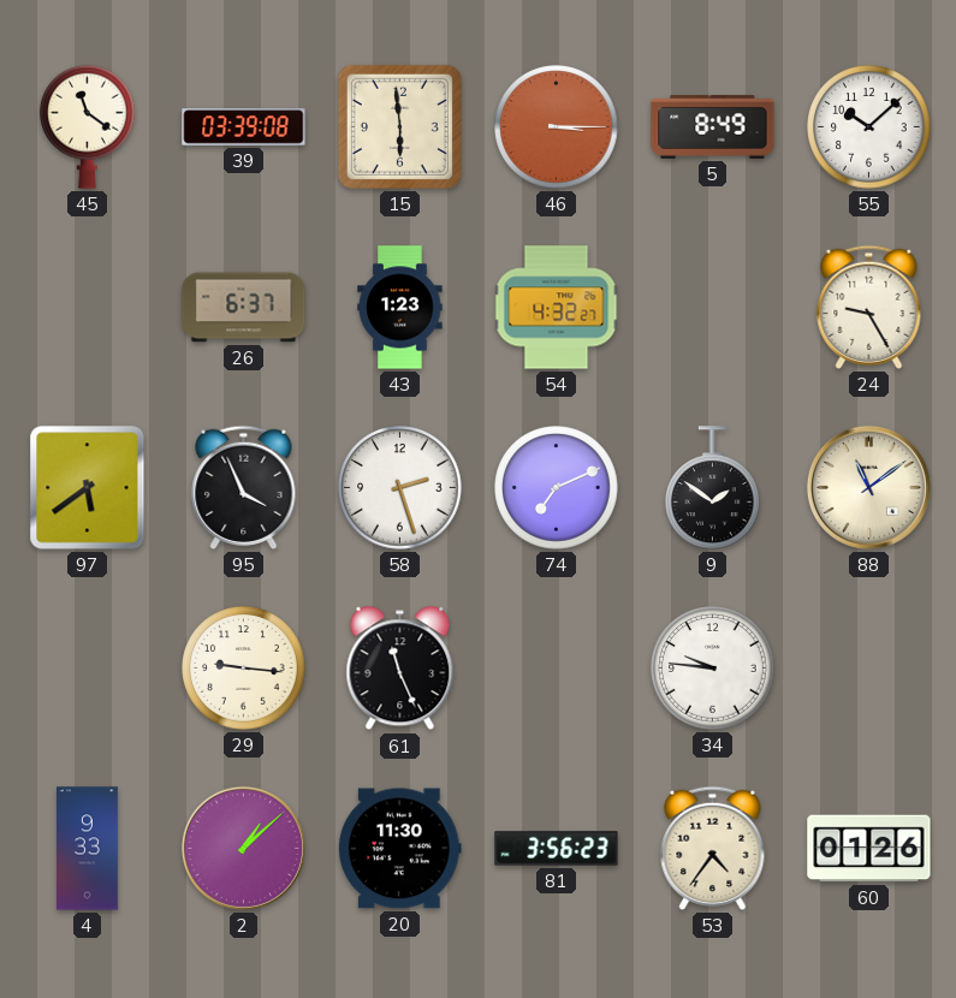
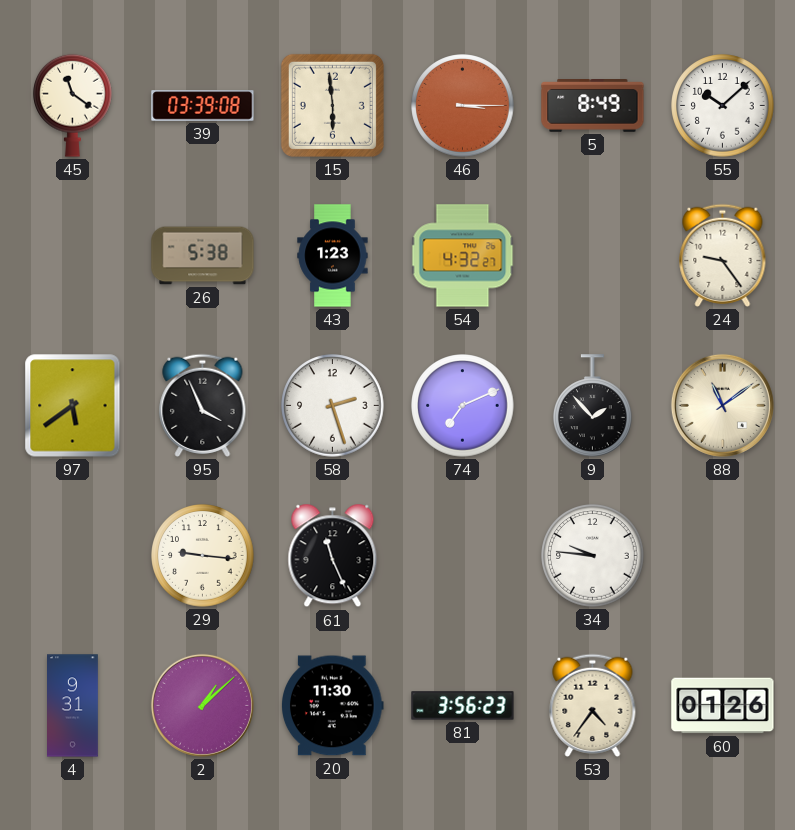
26: 6:37 -> 5:38 (203, 256)
24: 9:25 -> 9:24 (723, 255)
9: 1:51 -> 1:53 (593, 406)
4: 9:33 -> 9:31 (73, 706)
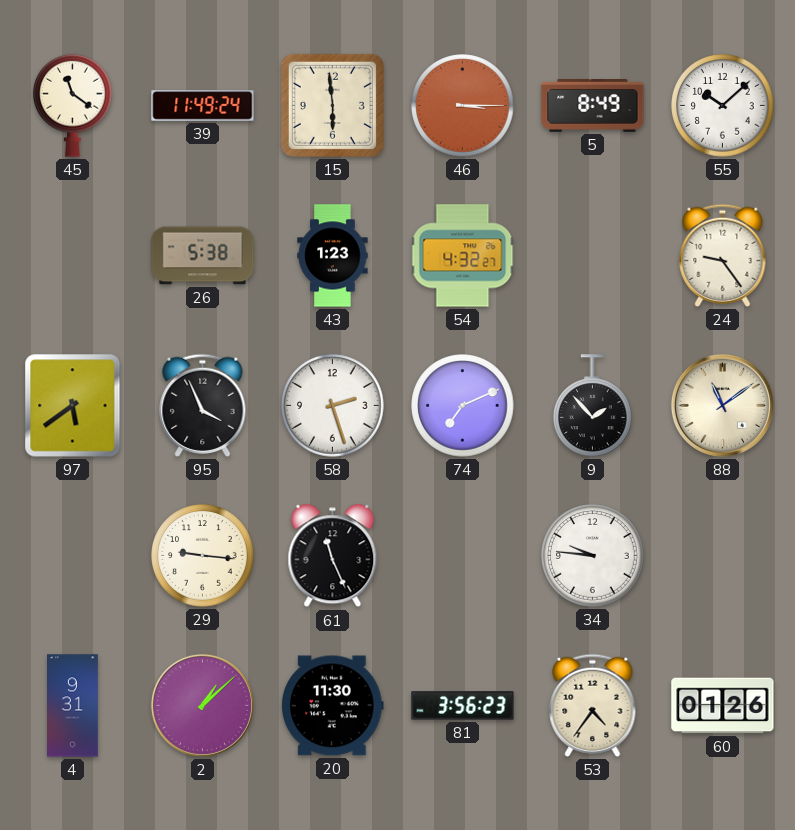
39: 03:39 -> 11:49 (203, 106)
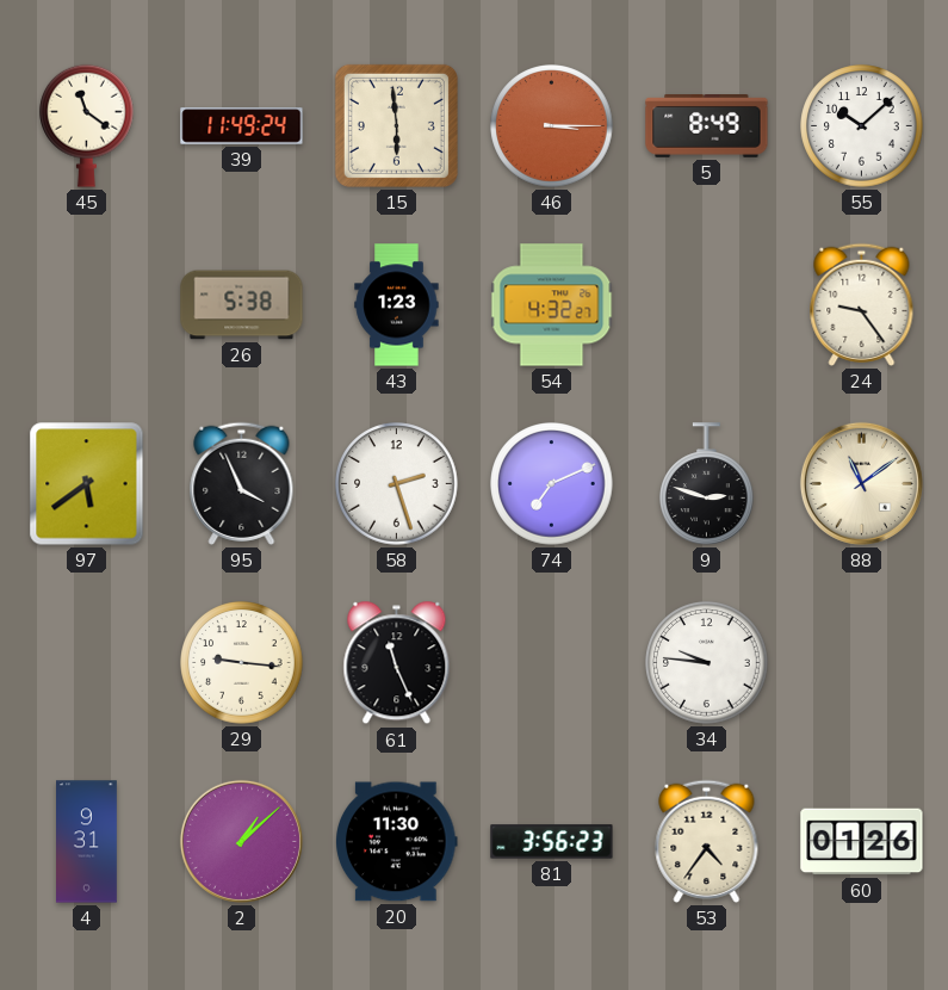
9: 1:53 -> 2:48 (707, 484)
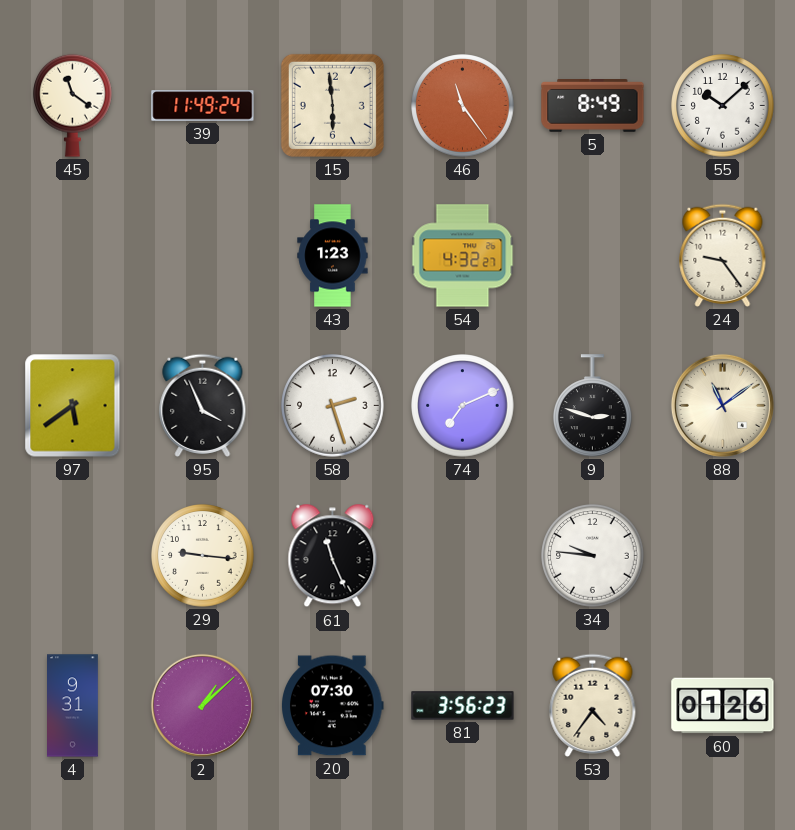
46: 3:15 -> 11:24 (463, 106)
26: 5:38 -> none (242, 305)
20: 11:30 -> 07:30 (333, 706)
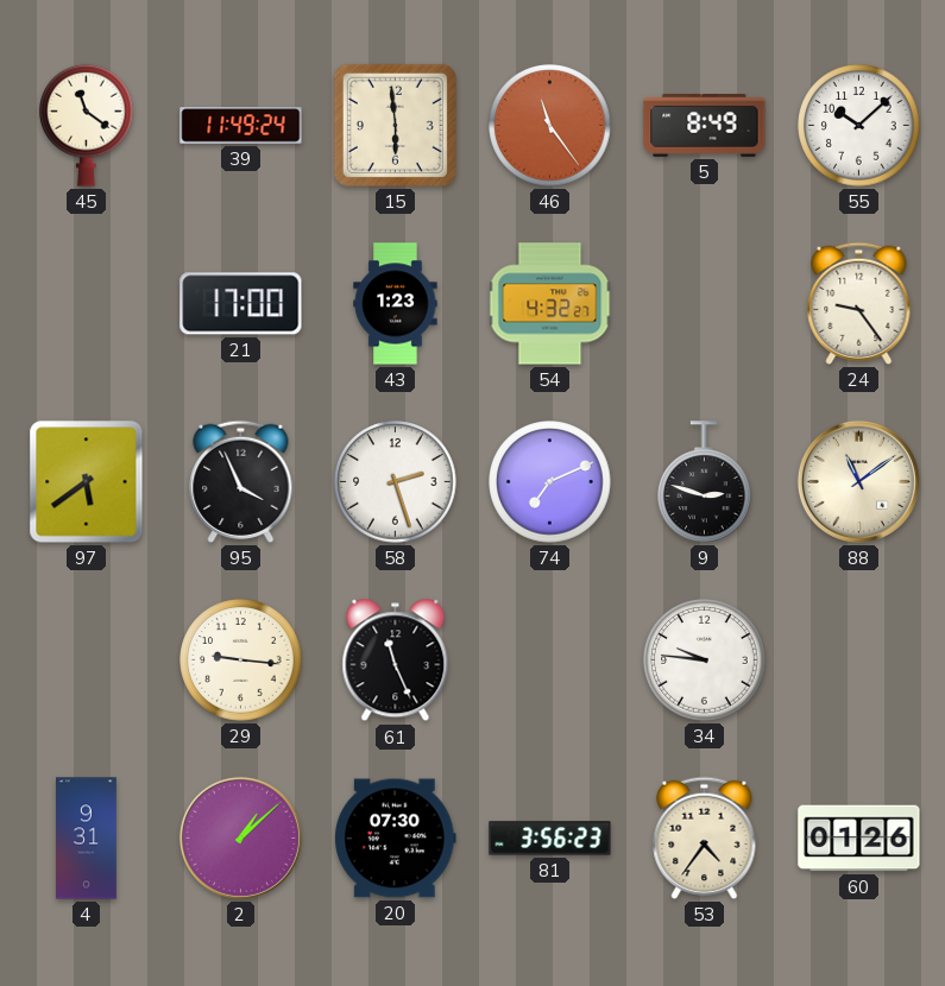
21: none -> 17:00 (241, 304)
